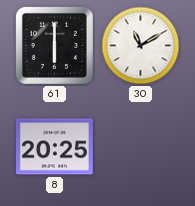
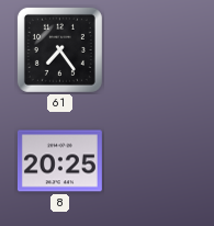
61: 6:00 -> 7:24 (59, 49)
30: 11:10 -> none (141, 46)
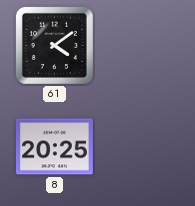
61: 7:24 -> 4:09 (54, 45)
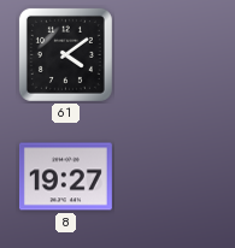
8: 20:25 -> 19:27 (65, 177)
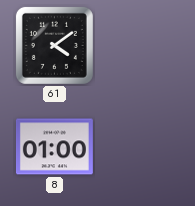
8: 19:27 -> 01:00 (54, 147)
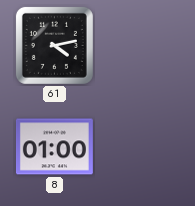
61: 4:09 -> 4:13 (54, 45)
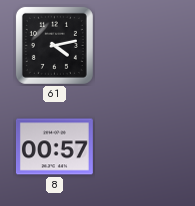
8: 01:00 -> 00:57 (54, 147)
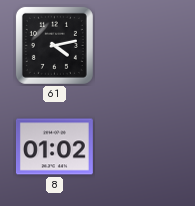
8: 00:57 -> 01:02 (54, 147)
